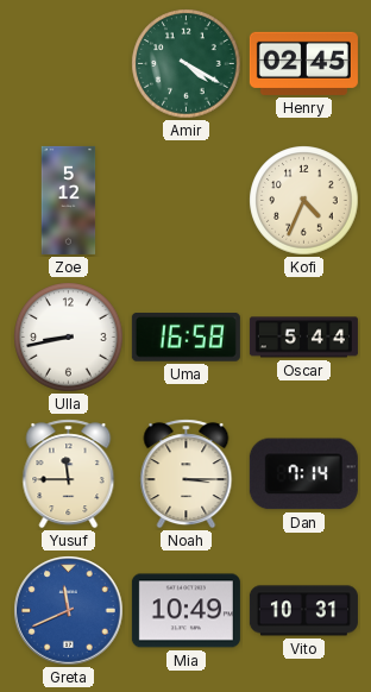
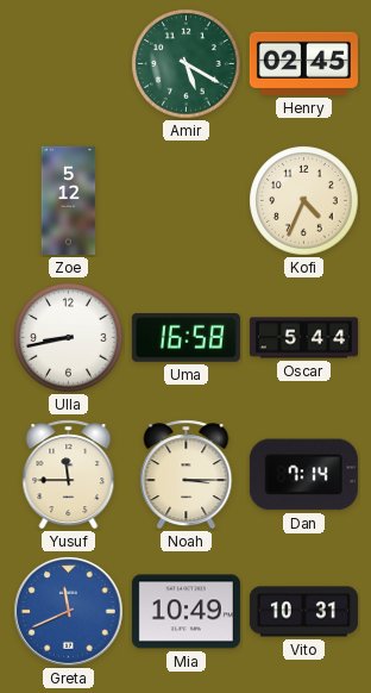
Amir: 4:20 -> 5:20 (187, 64)
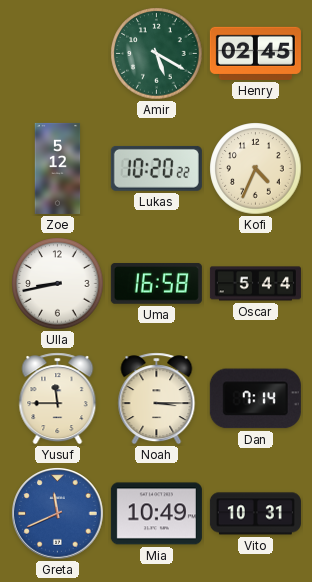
Lukas: none -> 10:20 (156, 168)
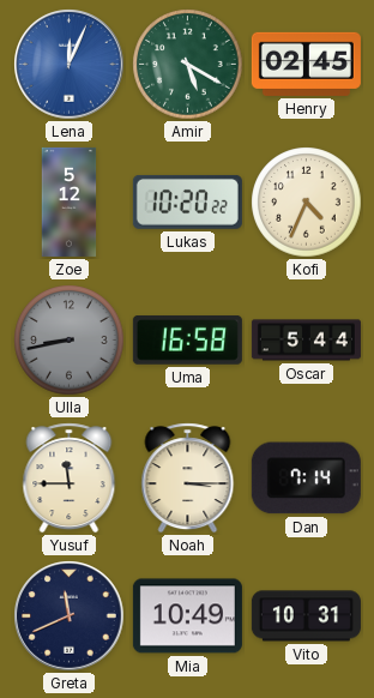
Lena: none -> 12:04 (70, 65)
Ulla dial: white -> grey (70, 341)
Greta dial: blue -> navy (70, 616)
